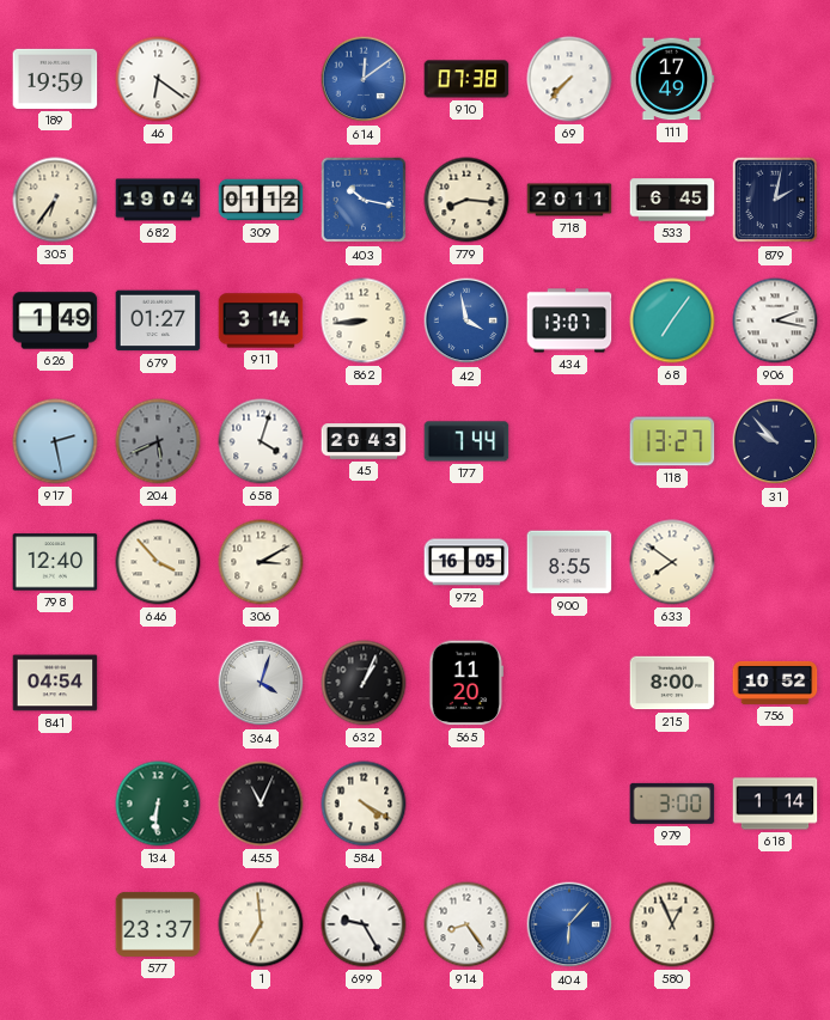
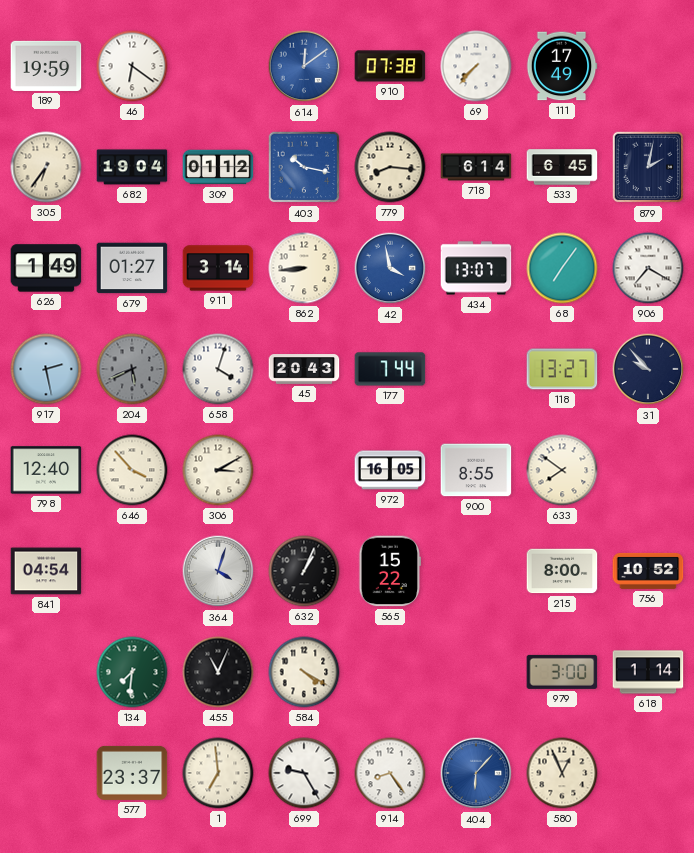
718: 20:11 -> 6:14 (476, 167)
906: 2:17 -> 7:20 (648, 268)
565: 11:20 -> 15:22 (390, 571)
134: 6:31 -> 7:31 (132, 672)
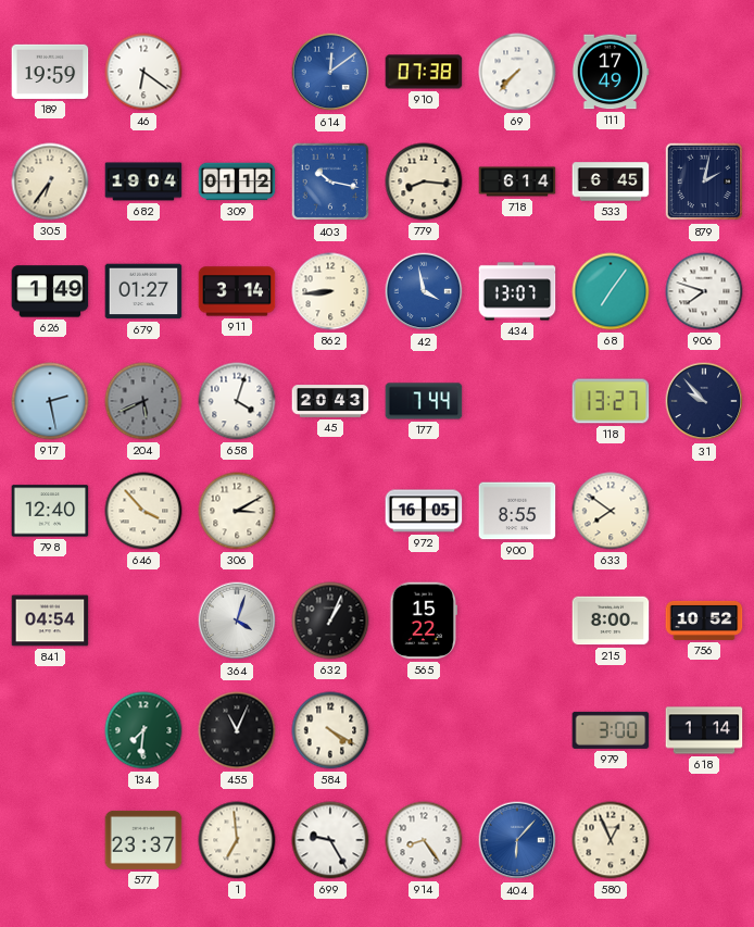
906: 7:20 -> 7:48 (704, 291)
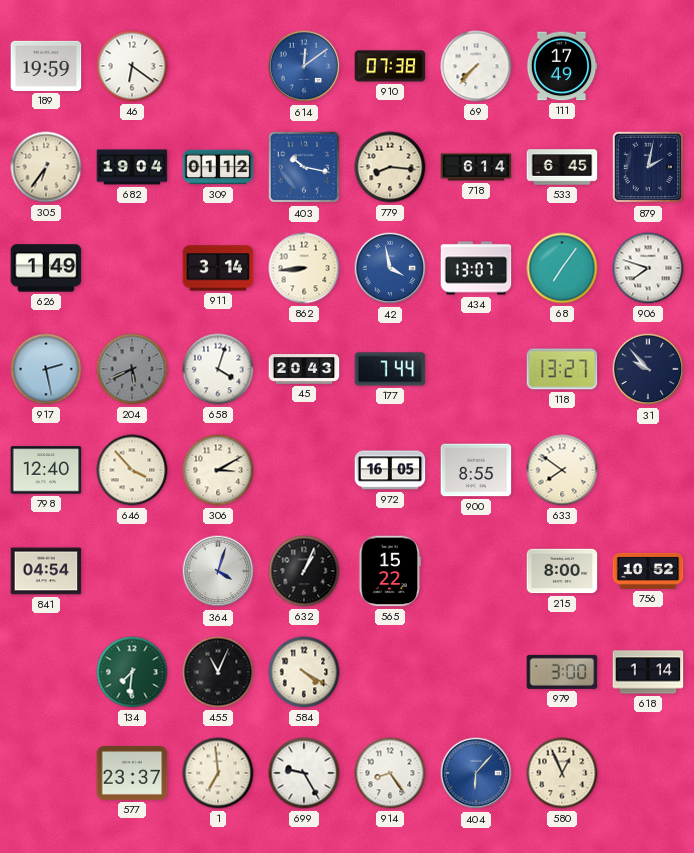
679: 01:27 -> none (143, 291)
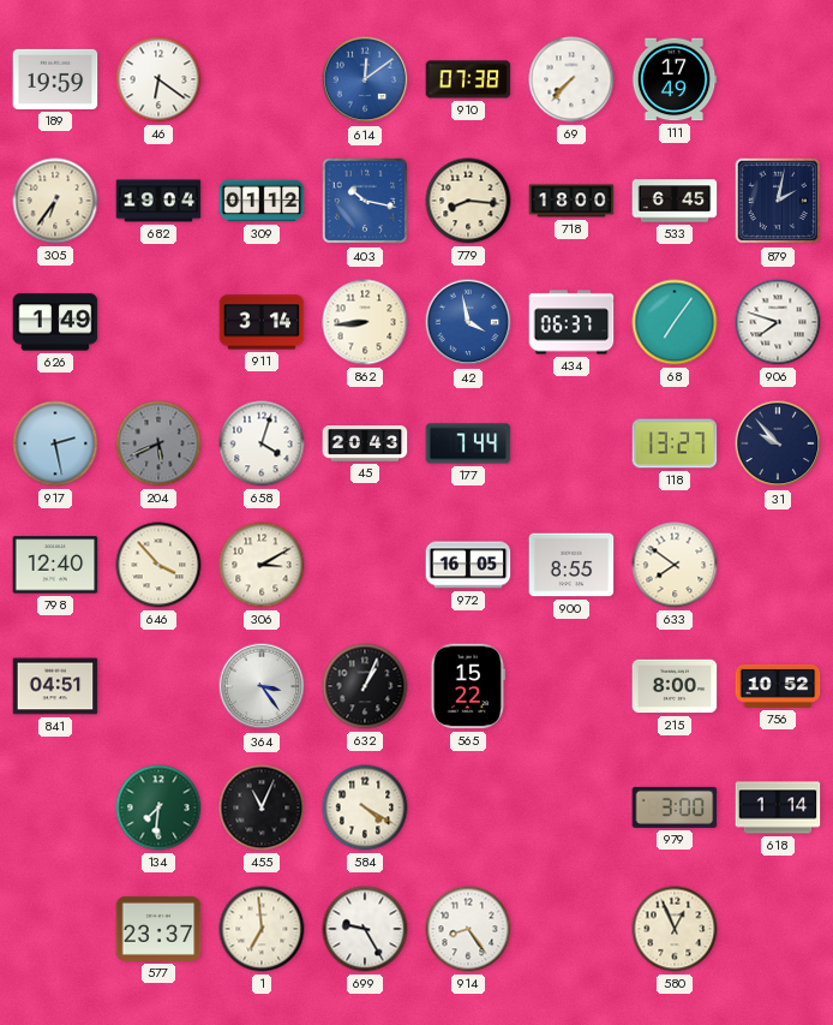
718: 6:14 -> 18:00 (571, 201)
434: 13:07 -> 06:37 (571, 322)
841: 04:54 -> 04:51 (55, 686)
364: 4:03 -> 3:24 (262, 686)
404: 6:07 -> none (476, 773)
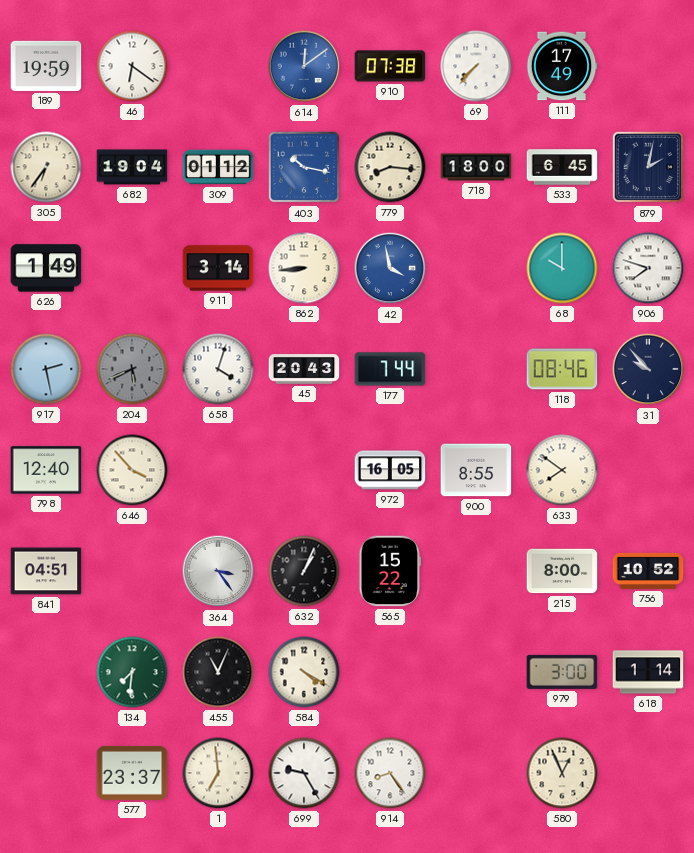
434: 06:37 -> none (571, 322)
68: 7:06 -> 10:00 (562, 268)
118: 13:27 -> 08:46 (562, 369)
306: 3:10 -> none (262, 565)
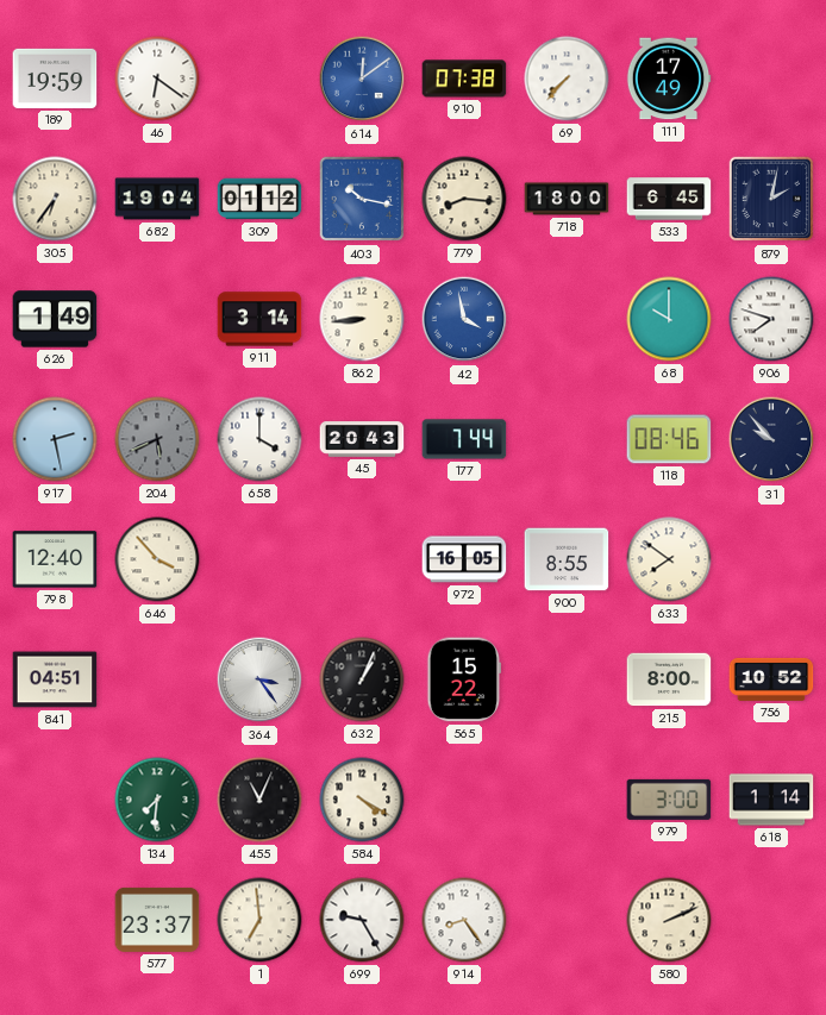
658: 4:03 -> 4:00 (259, 439)
580: 12:56 -> 2:11 (669, 920)
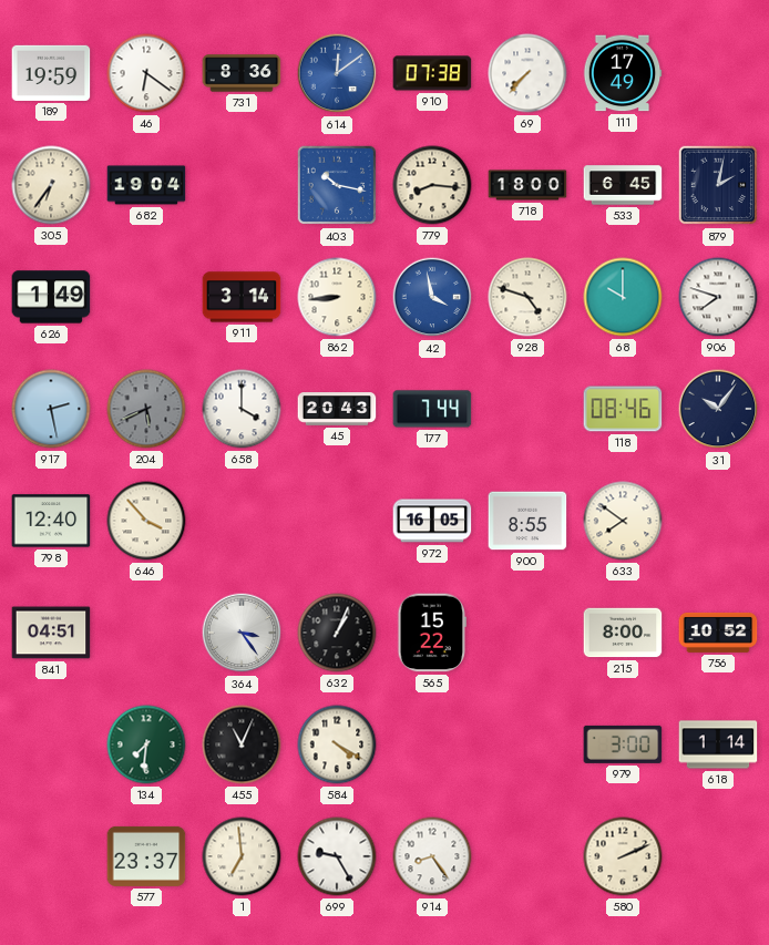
731: none -> 8:36 (242, 73)
309: 01:12 -> none (259, 199)
928: none -> 4:48 (527, 297)
31: 9:53 -> 10:06 (718, 409)
